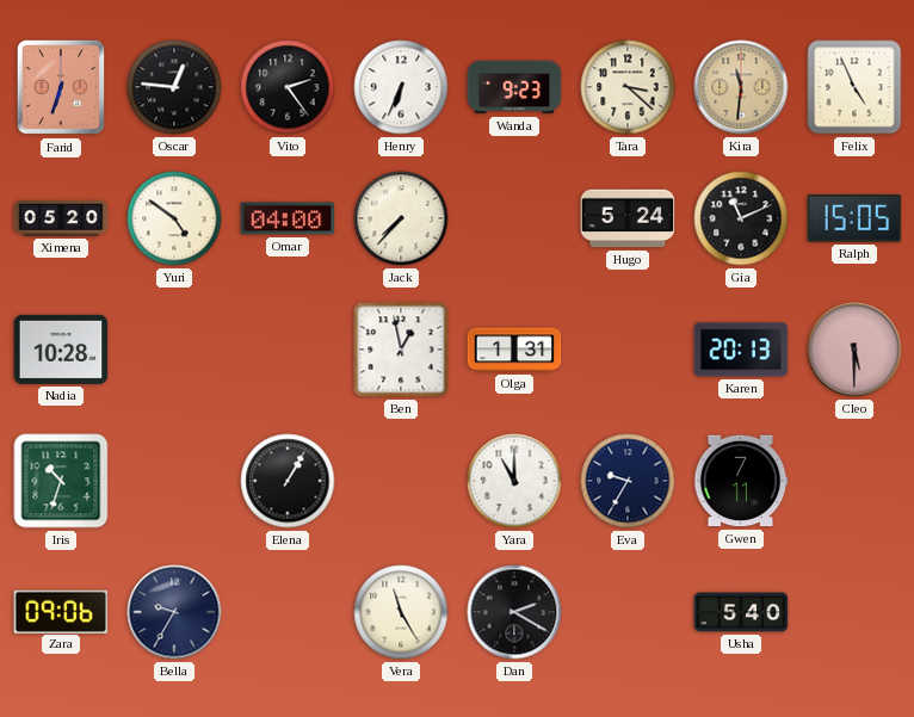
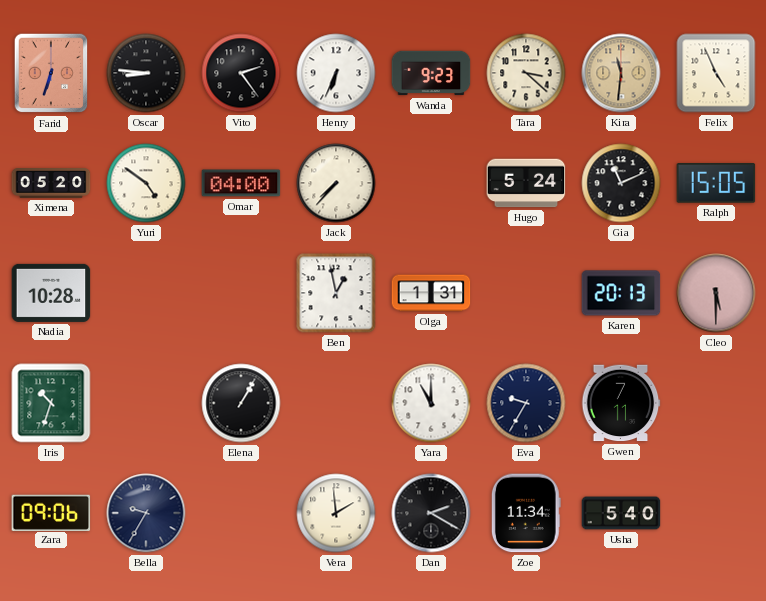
Oscar: 12:46 -> 8:46 (146, 73)
Vera: 11:25 -> 1:59 (336, 513)
Zoe: none -> 11:34 (526, 513)
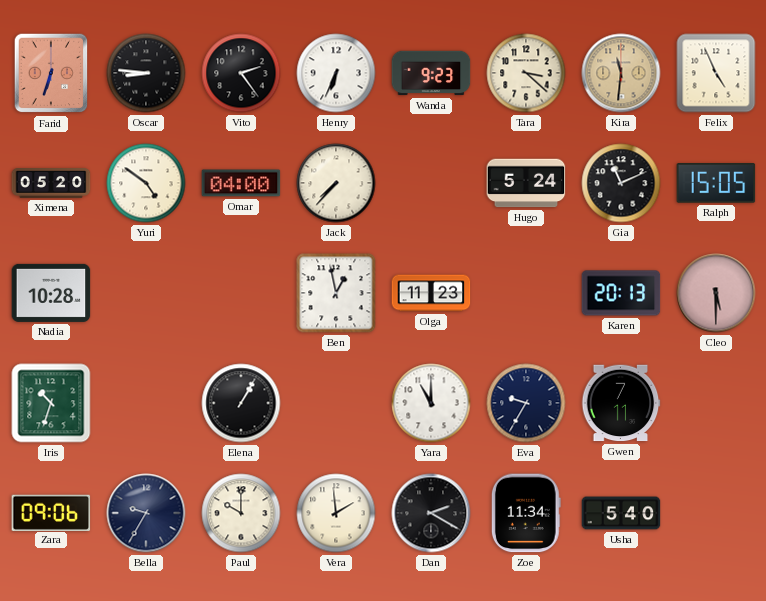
Olga: 1:31 -> 11:23 (431, 293)
Paul: none -> 10:00 (241, 513)
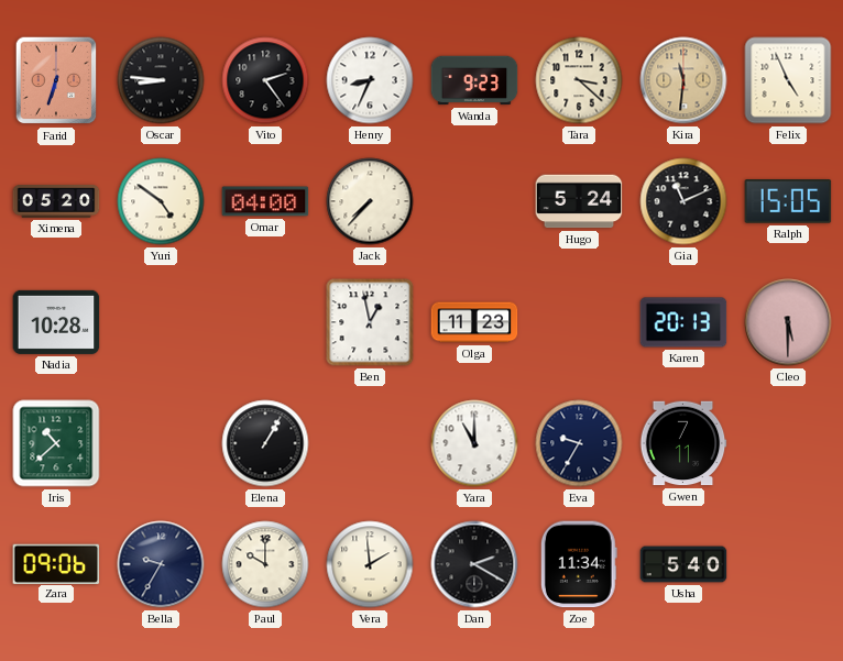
Henry: 6:34 -> 8:34 (370, 80)
Iris: 10:33 -> 10:38 (56, 443)
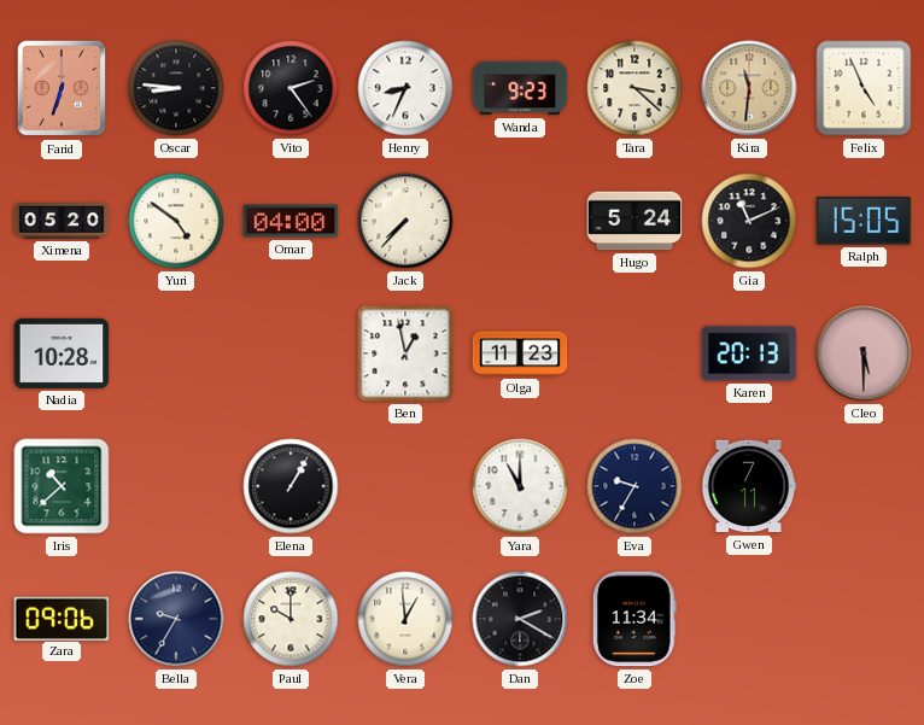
Vera: 1:59 -> 12:59 (405, 619)
Usha: 5:40 -> none (683, 564)
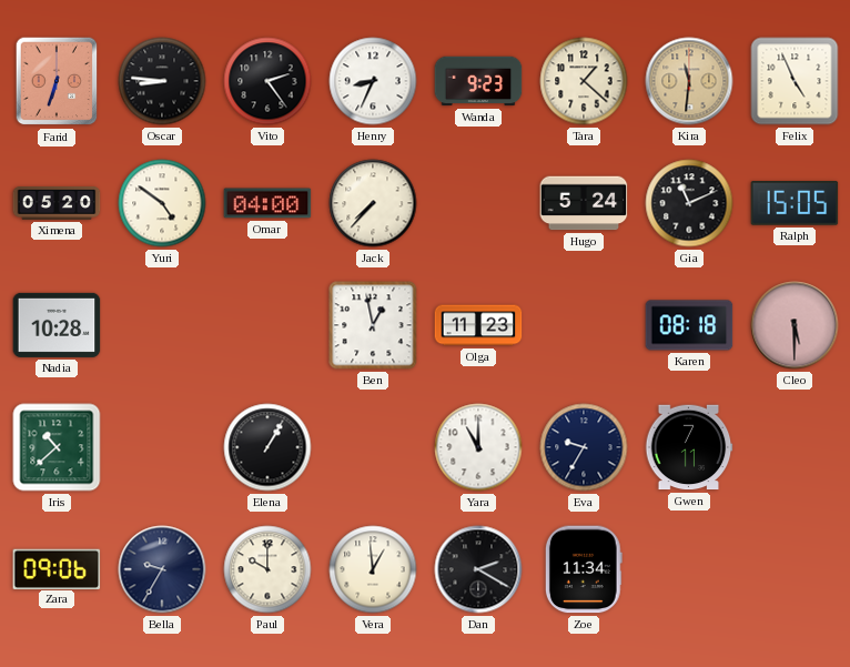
Tara: 3:22 -> 1:22 (584, 81)
Karen: 20:13 -> 08:18 (689, 325)
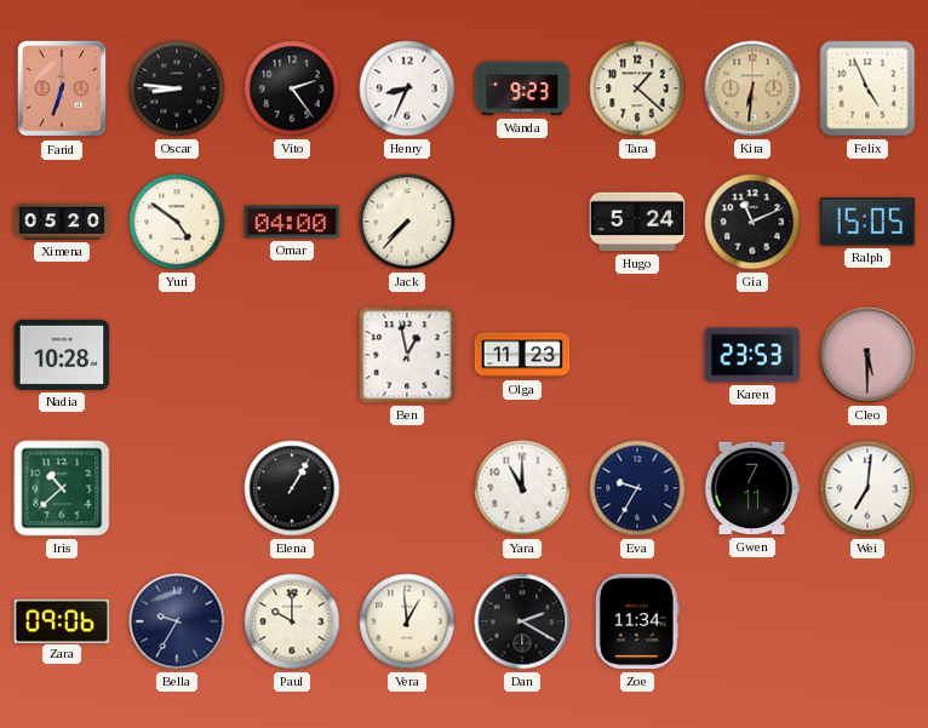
Kira: 11:31 -> 6:31 (752, 88)
Karen: 08:18 -> 23:53 (752, 355)
Wei: none -> 7:01 (867, 488)
